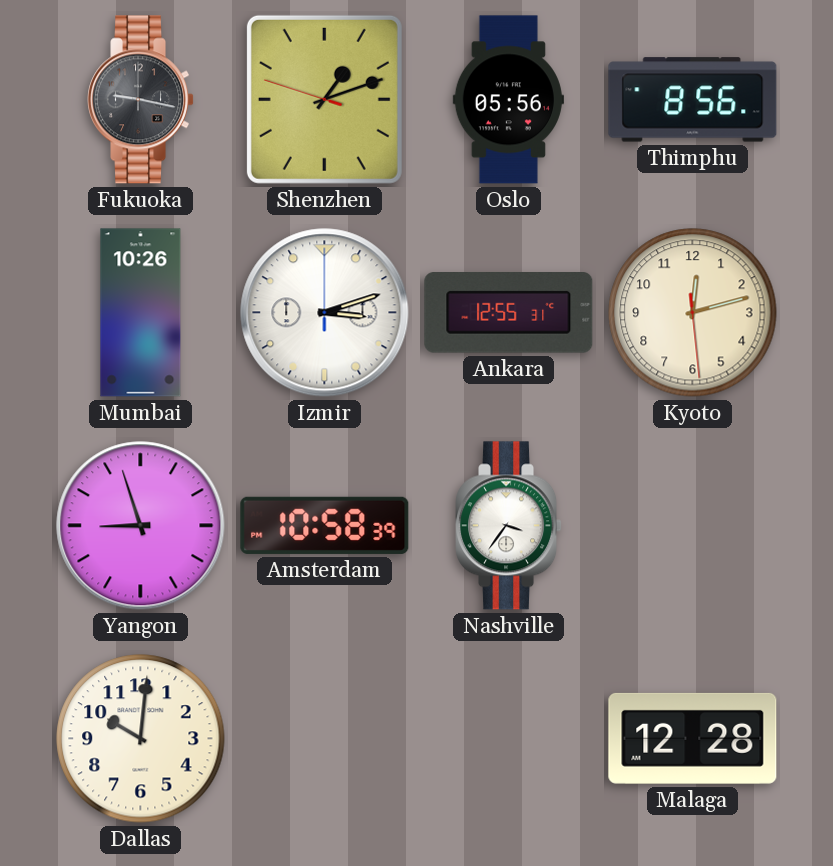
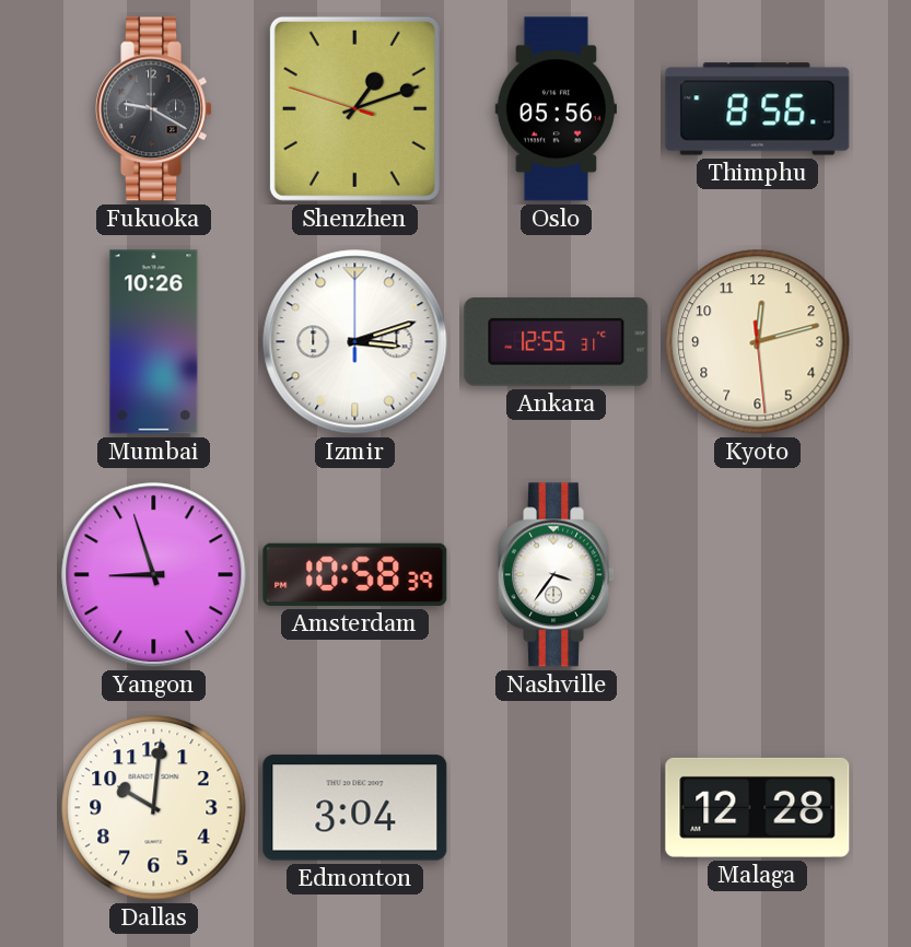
Fukuoka: 9:17 -> 9:20 (154, 109)
Edmonton: none -> 3:04 (355, 808)
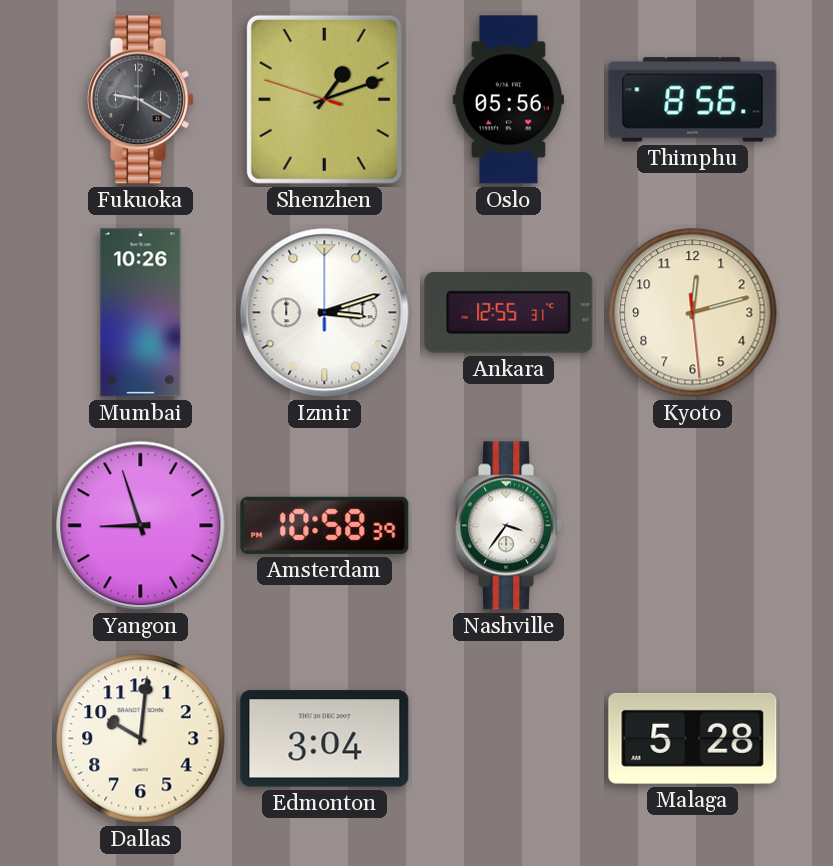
Malaga: 12:28 -> 5:28 (693, 738)
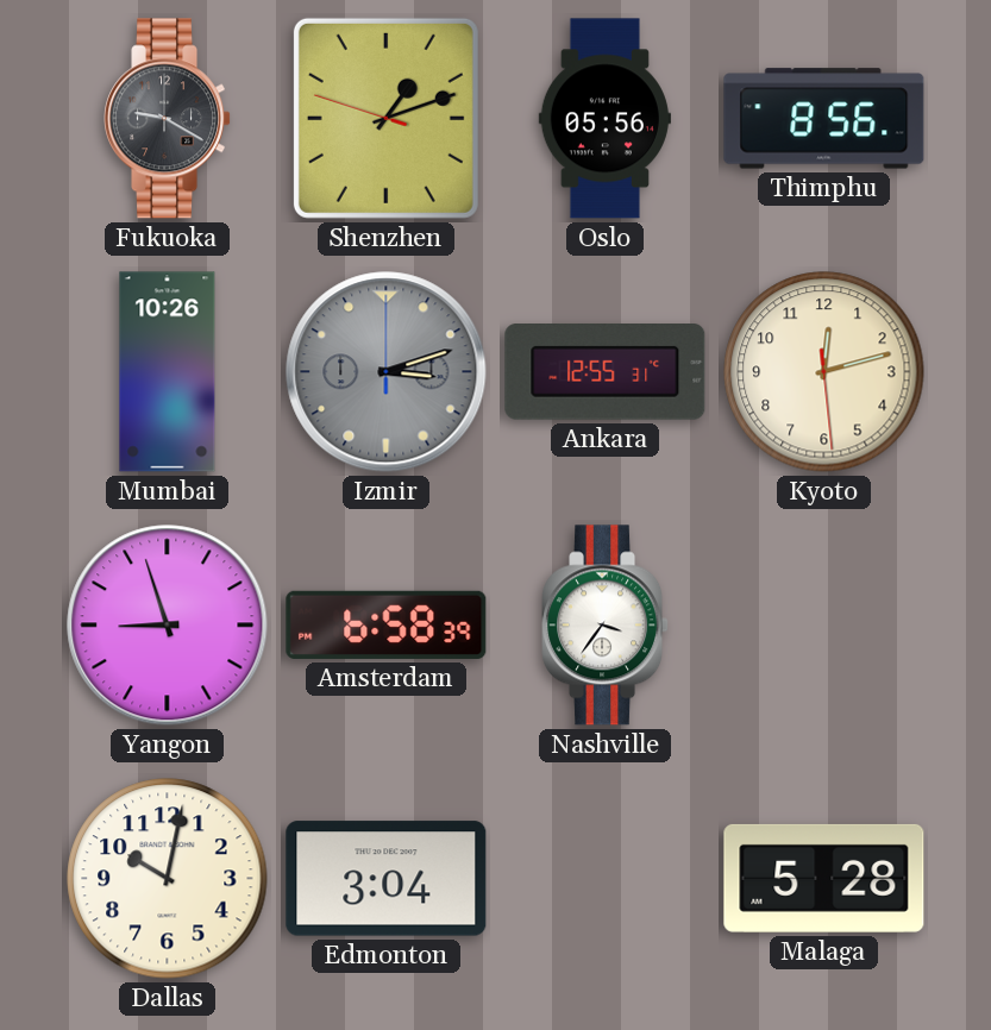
Izmir dial: white -> grey (387, 372)
Amsterdam: 10:58 -> 6:58 (387, 624)
Dallas: 10:01 -> 10:02 (168, 879)
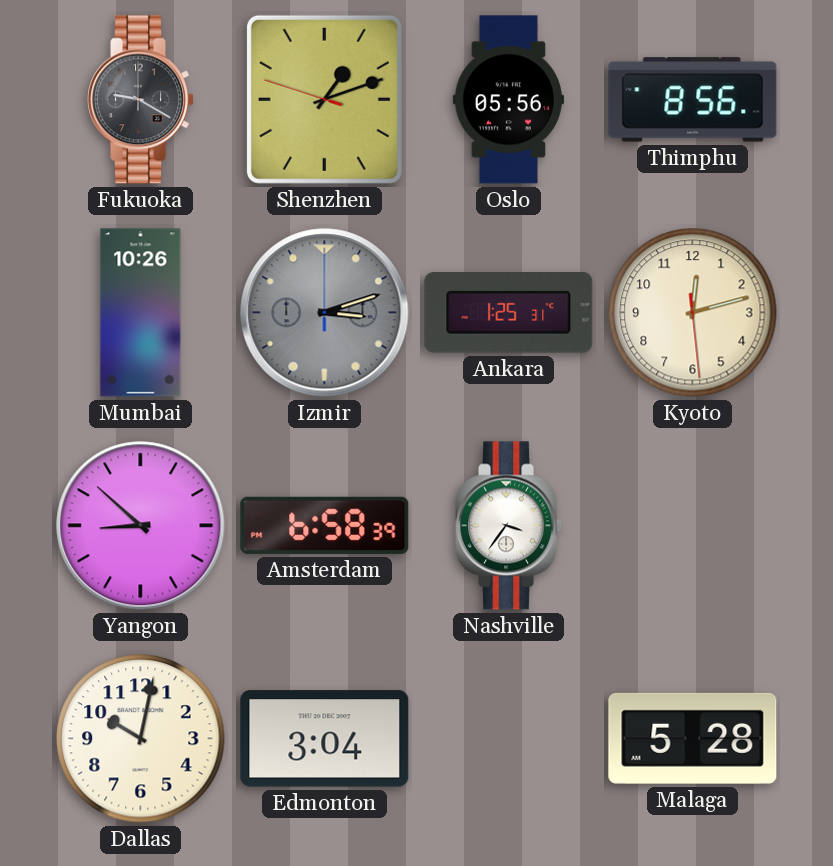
Ankara: 12:55 -> 1:25 (509, 313)
Yangon: 8:57 -> 8:52 (141, 526)
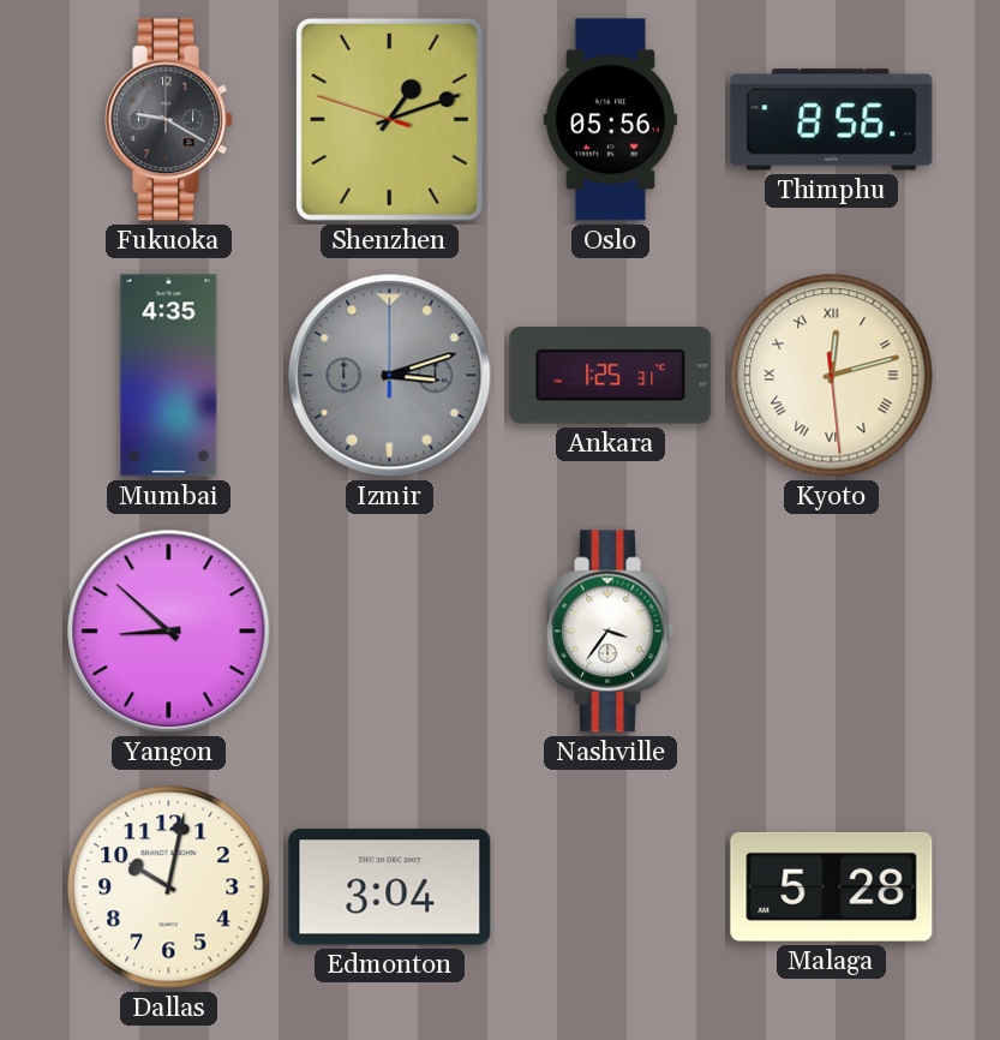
Mumbai: 10:26 -> 4:35 (169, 376)
Kyoto numerals: Arabic -> Roman (832, 376)
Amsterdam: 6:58 -> none (325, 525)
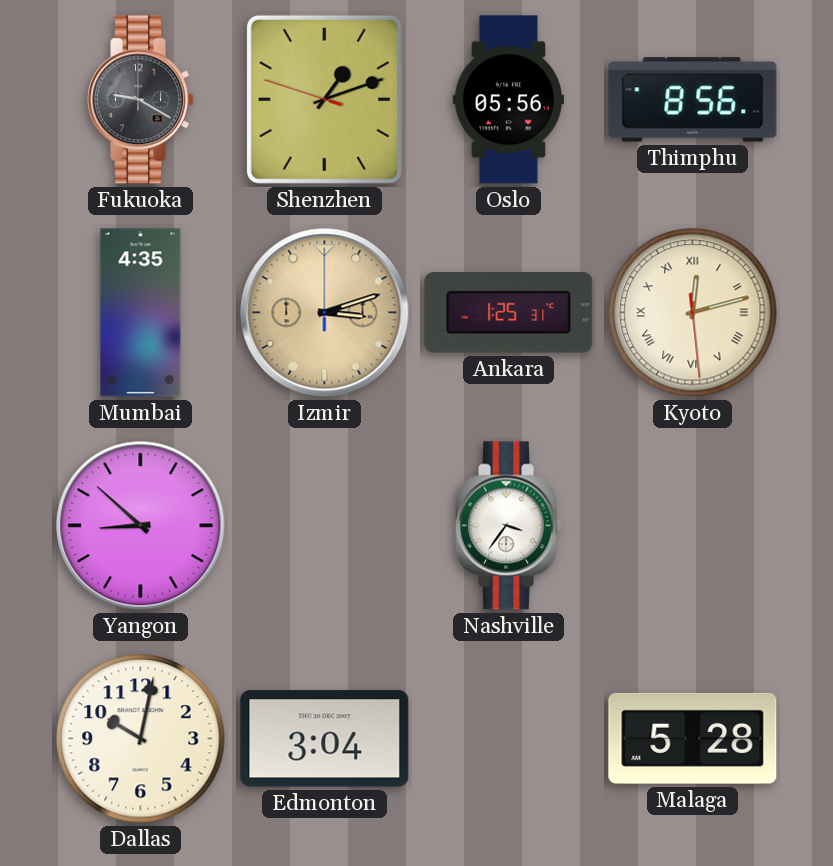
Izmir dial: grey -> champagne (325, 313)
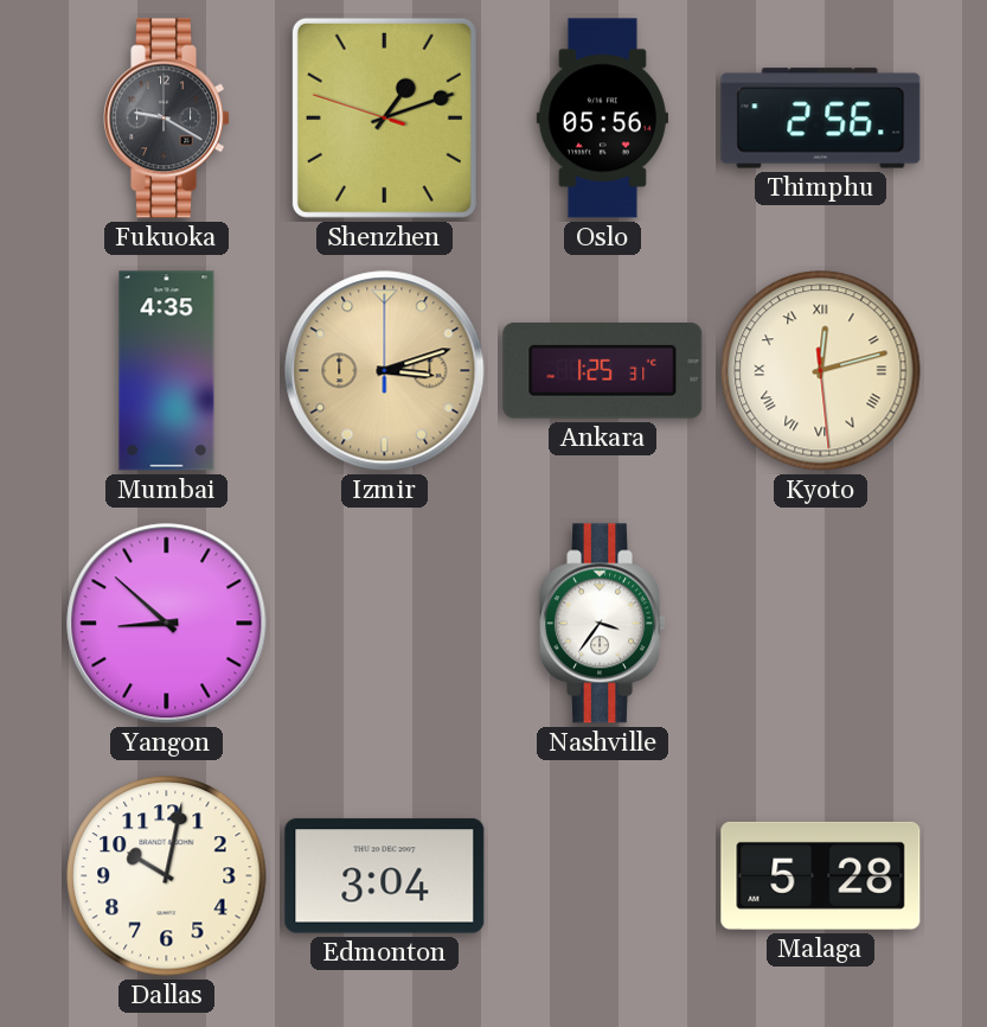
Thimphu: 8:56 -> 2:56 (821, 119)
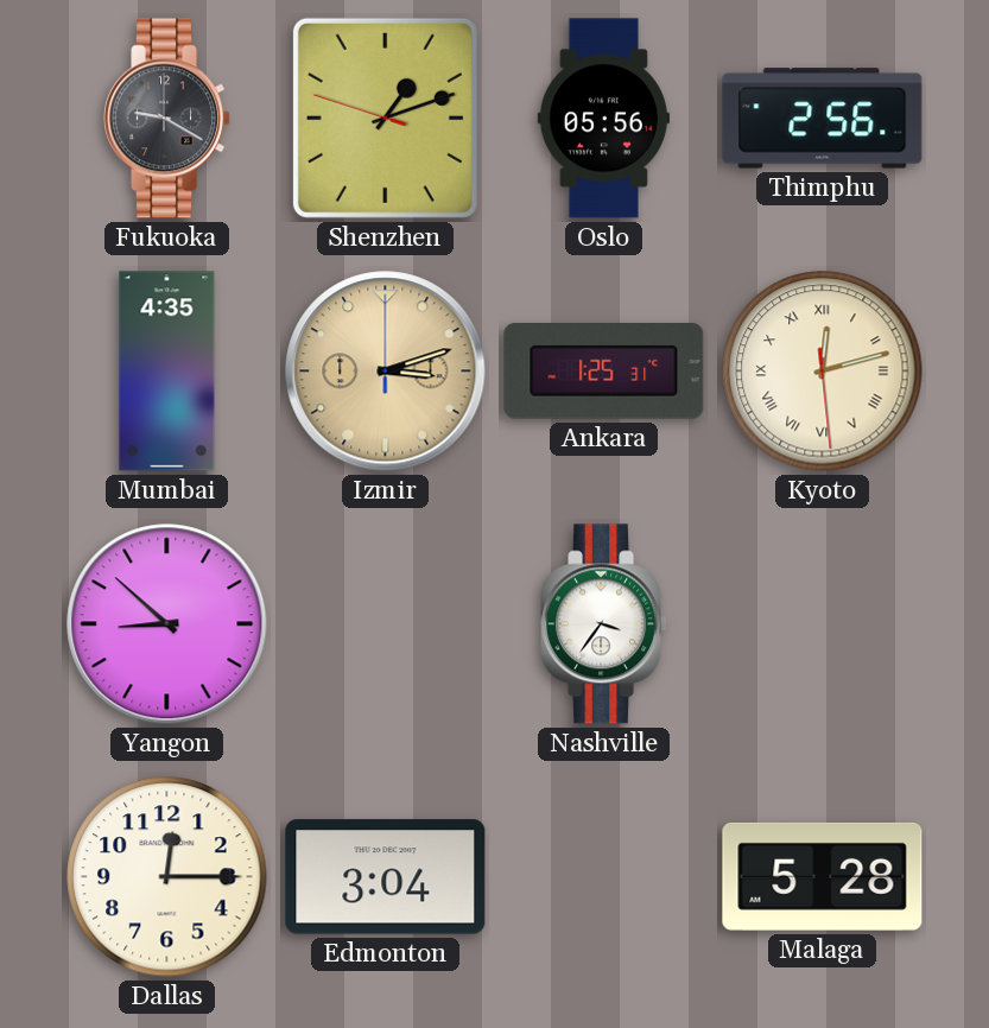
Dallas: 10:02 -> 12:15 (167, 877)
